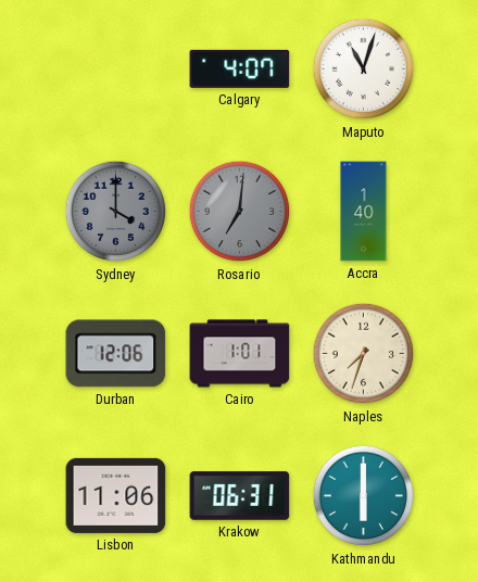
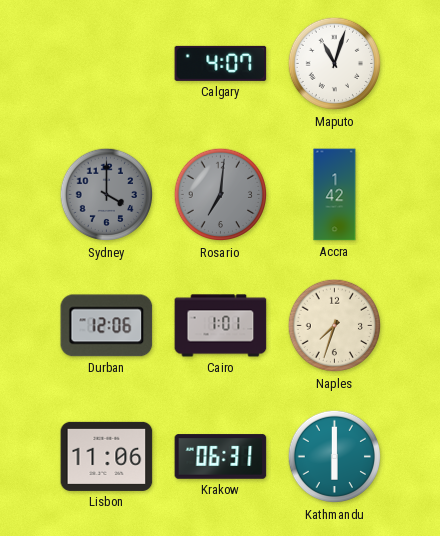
Accra: 1:40 -> 1:42 (335, 195)
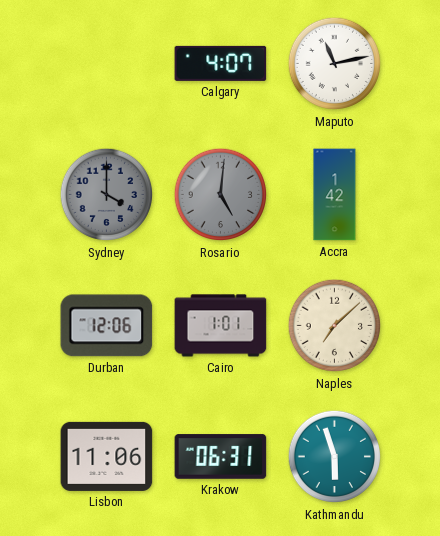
Maputo: 11:03 -> 11:13 (335, 64)
Rosario: 7:01 -> 5:01 (221, 195)
Naples: 7:33 -> 7:08 (335, 326)
Kathmandu: 6:00 -> 5:57 (335, 457)
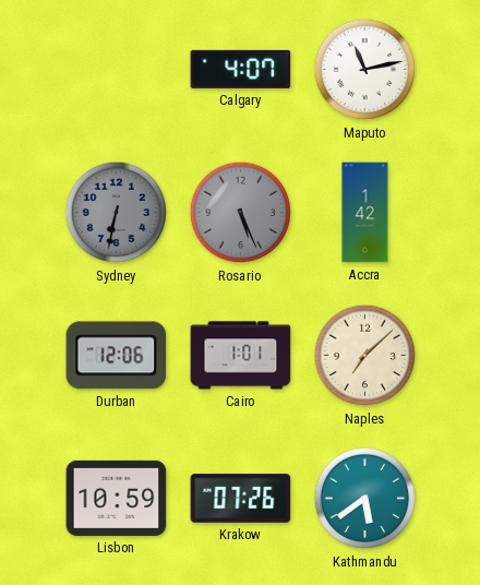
Sydney: 4:00 -> 6:32 (117, 213)
Rosario: 5:01 -> 5:26 (241, 213)
Lisbon: 11:06 -> 10:59 (117, 498)
Krakow: 06:31 -> 07:26 (241, 499)
Kathmandu: 5:57 -> 5:39 (365, 499)
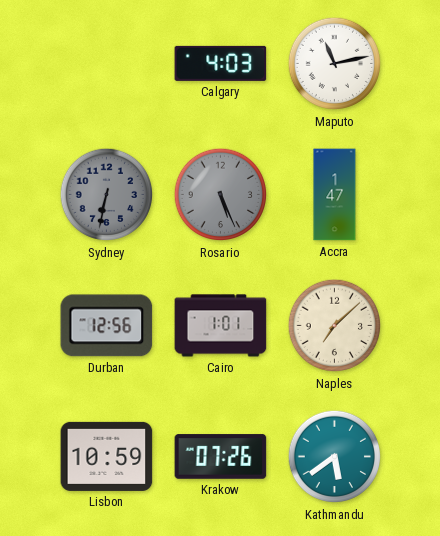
Calgary: 4:07 -> 4:03 (221, 63)
Accra: 1:42 -> 1:47 (335, 195)
Durban: 12:06 -> 12:56 (107, 326)
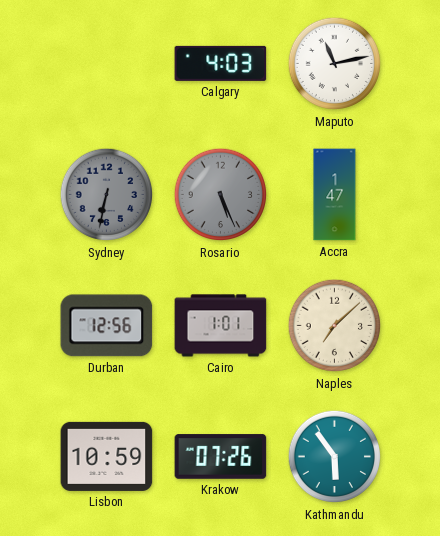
Kathmandu: 5:39 -> 5:54 (335, 457)
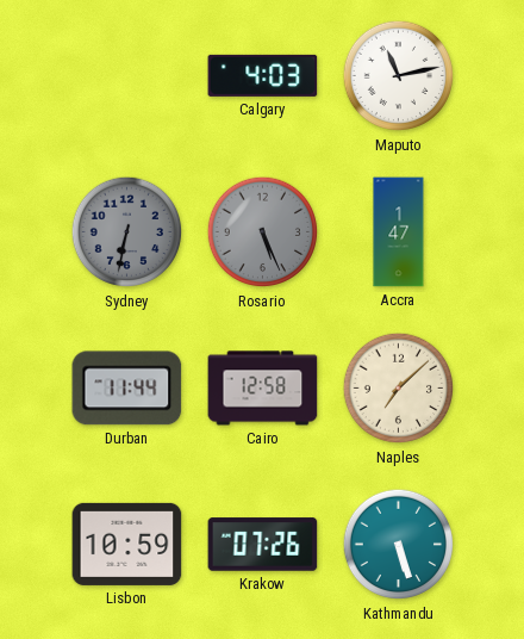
Durban: 12:56 -> 11:44 (127, 389)
Cairo: 1:01 -> 12:58 (263, 389)
Kathmandu: 5:54 -> 5:27 (399, 545)
